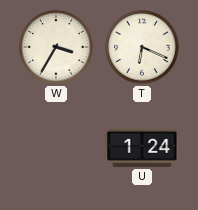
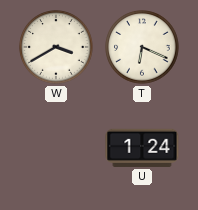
W: 3:35 -> 3:40 (56, 47)
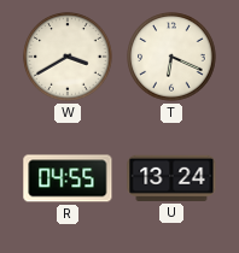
R: none -> 04:55 (68, 178)
U: 1:24 -> 13:24 (171, 178)
